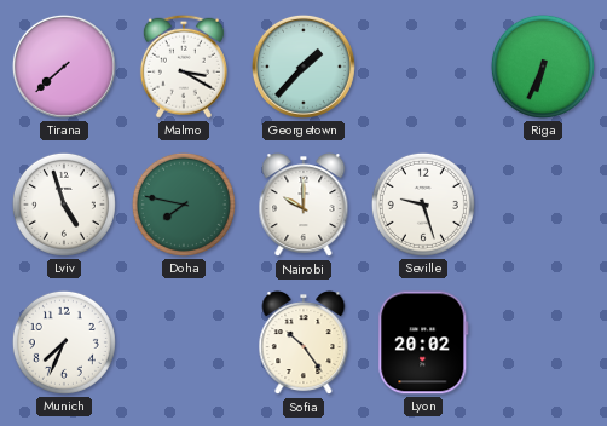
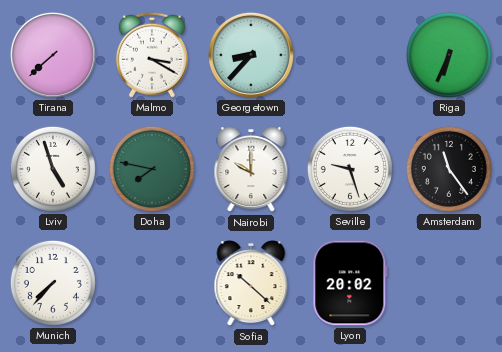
Georgetown: 1:37 -> 8:37 (251, 55)
Amsterdam: none -> 11:24 (449, 169)
Munich: 7:34 -> 7:37 (53, 283)
Sofia: 10:24 -> 10:22 (251, 284)
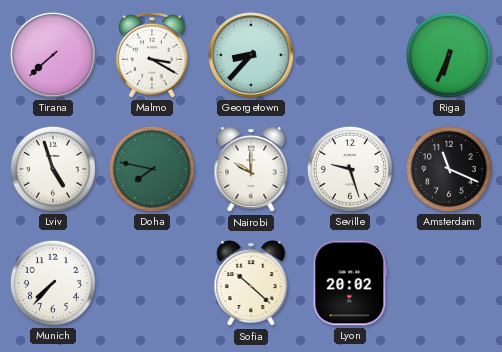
Amsterdam: 11:24 -> 11:19 (449, 169)
